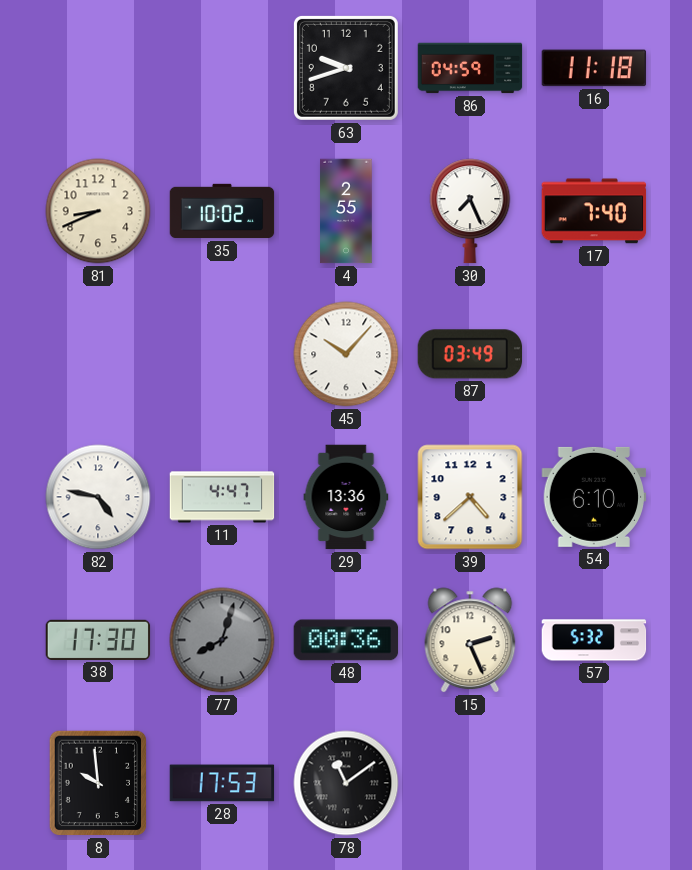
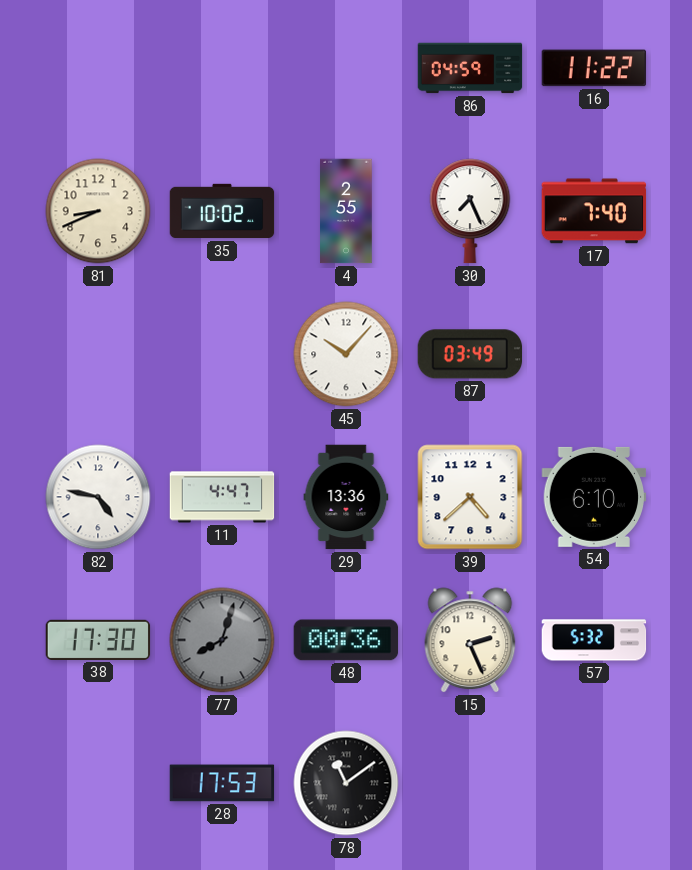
63: 9:42 -> none (346, 68)
16: 11:18 -> 11:22 (594, 68)
8: 9:59 -> none (98, 783)
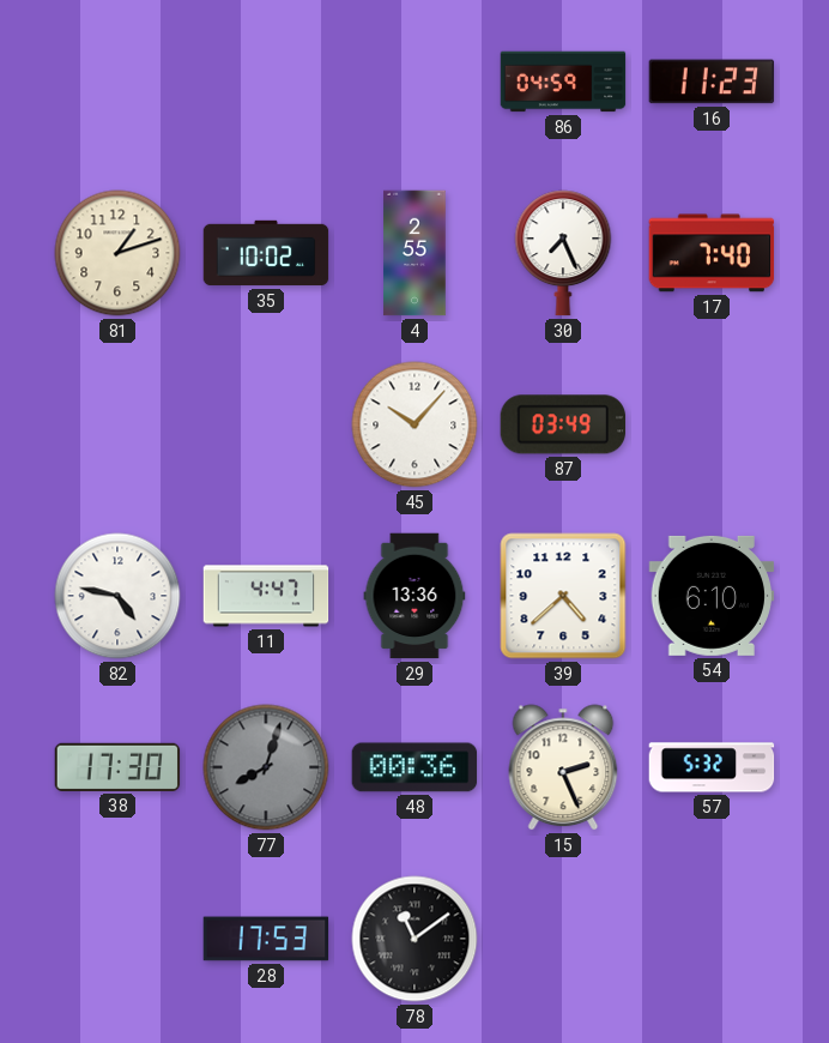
16: 11:22 -> 11:23 (712, 82)
81: 8:41 -> 1:12 (117, 253)
